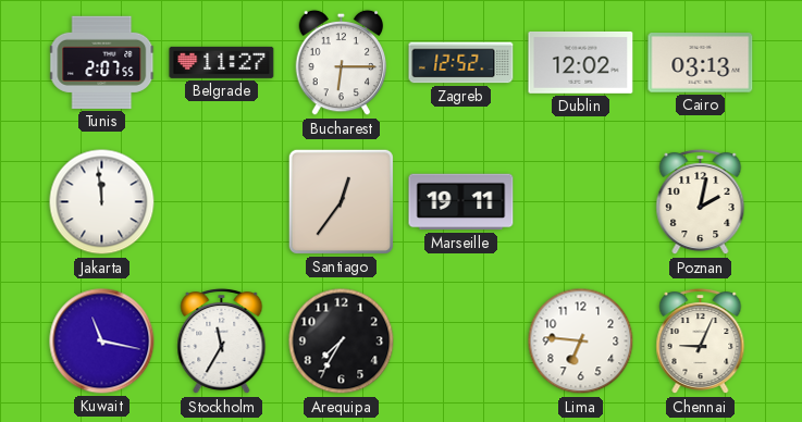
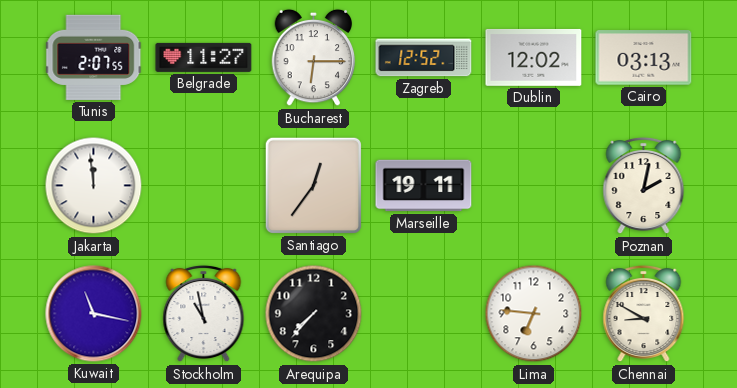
Stockholm: 11:35 -> 10:58 (204, 314)
Arequipa: 7:35 -> 7:37 (314, 314)
Chennai: 9:04 -> 8:50 (644, 314)
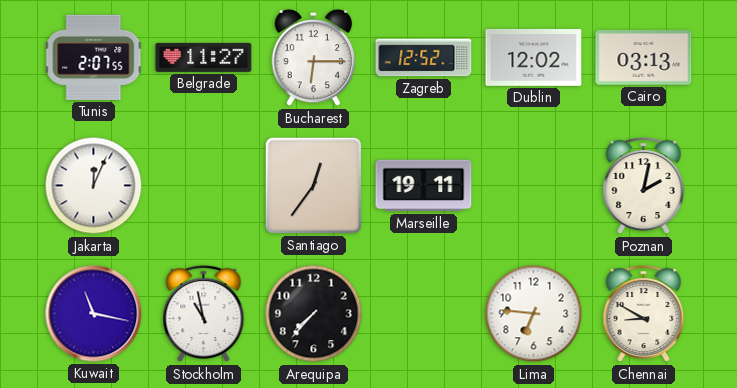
Jakarta: 11:59 -> 12:04 (94, 186)
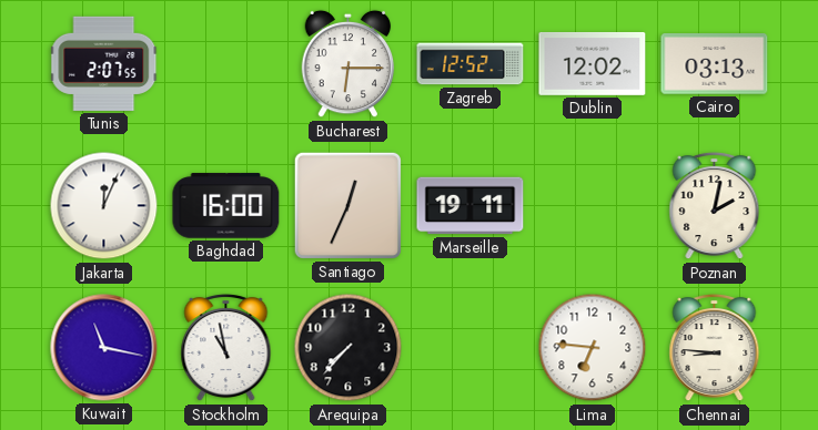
Belgrade: 11:27 -> none (204, 57)
Baghdad: none -> 16:00 (226, 206)
Santiago: 12:36 -> 12:34 (347, 205)
Chennai: 8:50 -> 8:46 (715, 348)
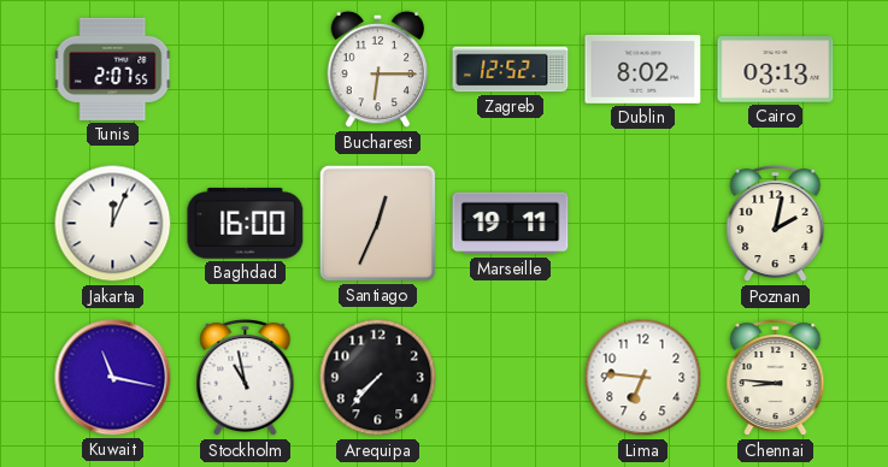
Dublin: 12:02 -> 8:02 (643, 69)
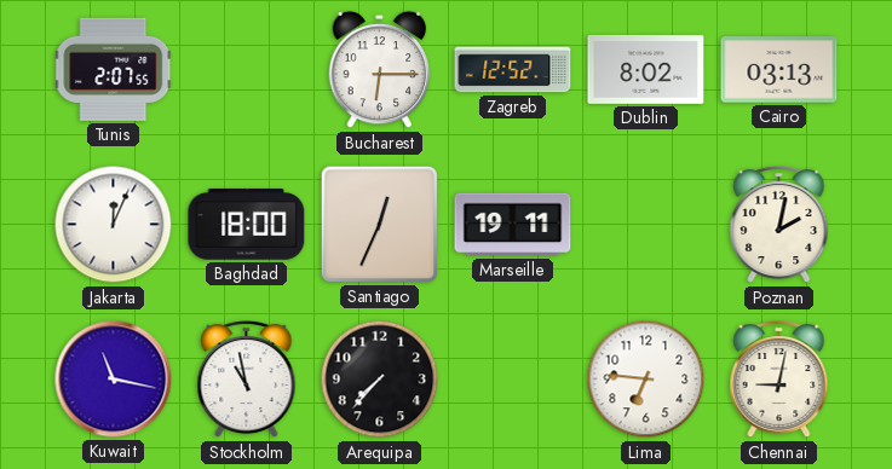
Baghdad: 16:00 -> 18:00 (247, 225)
Chennai: 8:46 -> 9:02 (779, 380)
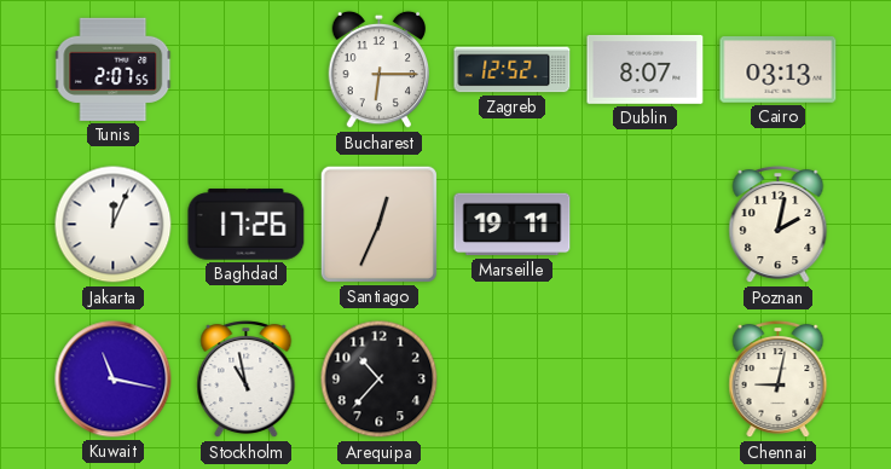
Dublin: 8:02 -> 8:07 (646, 69)
Baghdad: 18:00 -> 17:26 (247, 225)
Arequipa: 7:37 -> 10:37 (380, 380)
Lima: 6:46 -> none (646, 380)
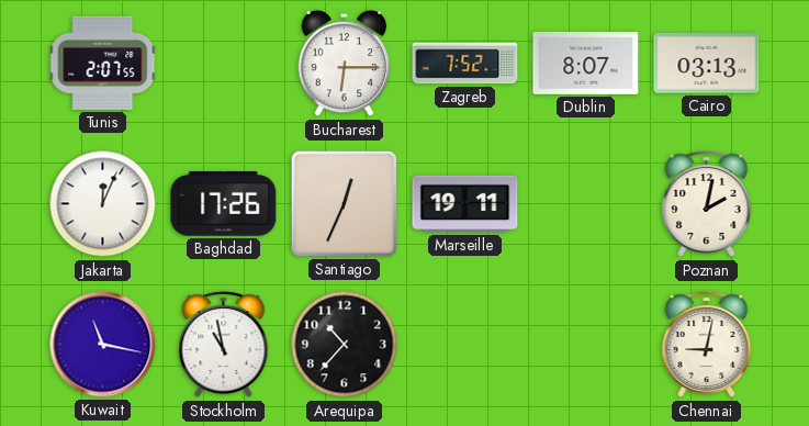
Zagreb: 12:52 -> 7:52 (465, 64)
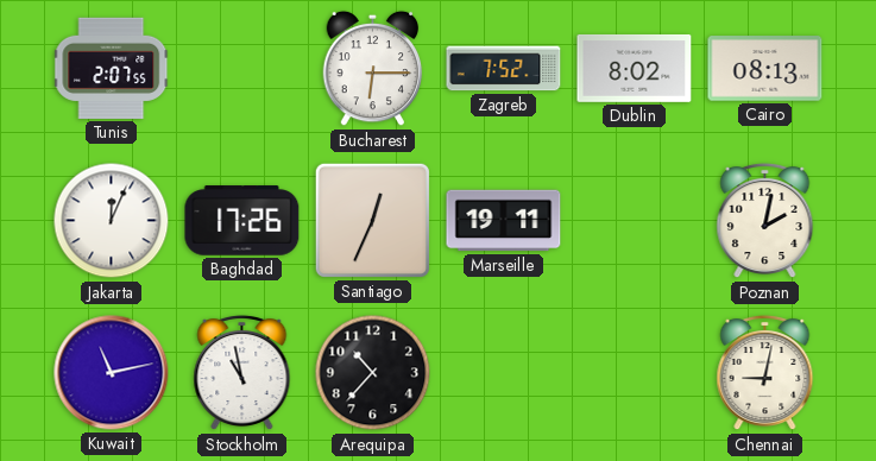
Dublin: 8:07 -> 8:02 (635, 68)
Cairo: 03:13 -> 08:13 (765, 69)
Kuwait: 11:17 -> 11:13 (112, 373)
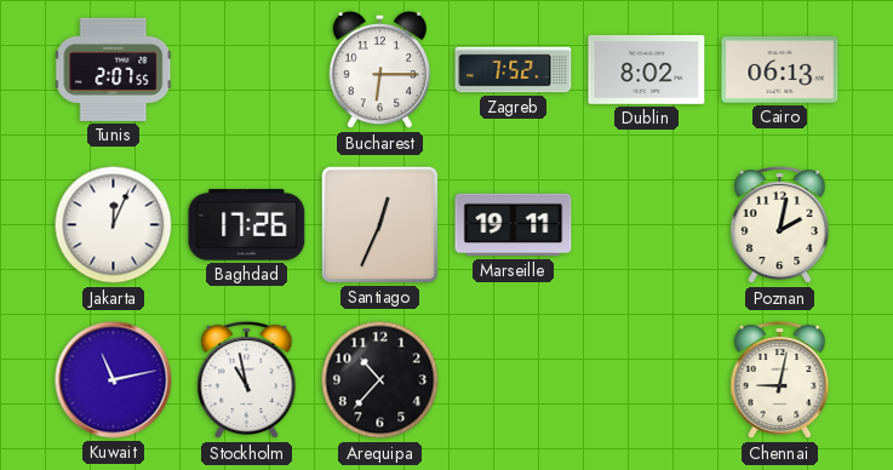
Cairo: 08:13 -> 06:13 (780, 70)
